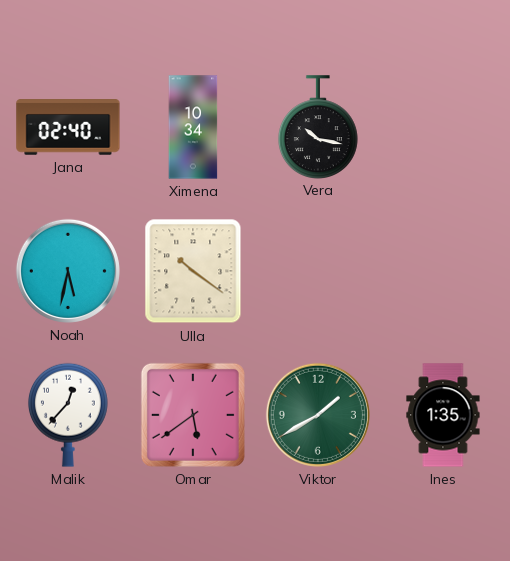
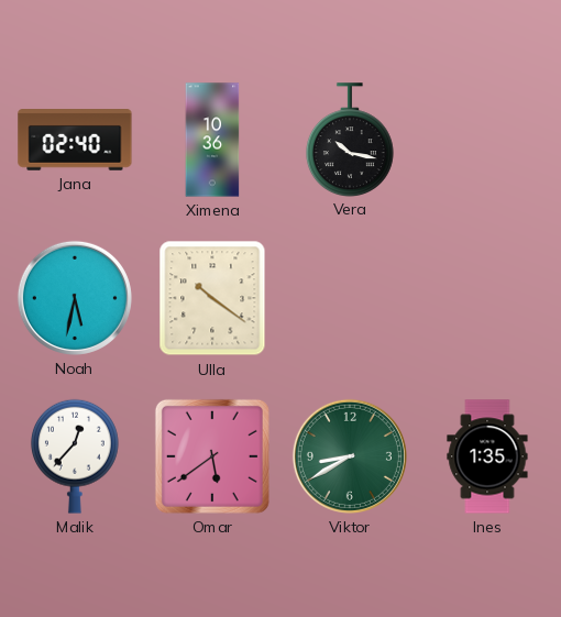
Ximena: 10:34 -> 10:36 (212, 140)
Viktor: 1:40 -> 8:40 (350, 456)
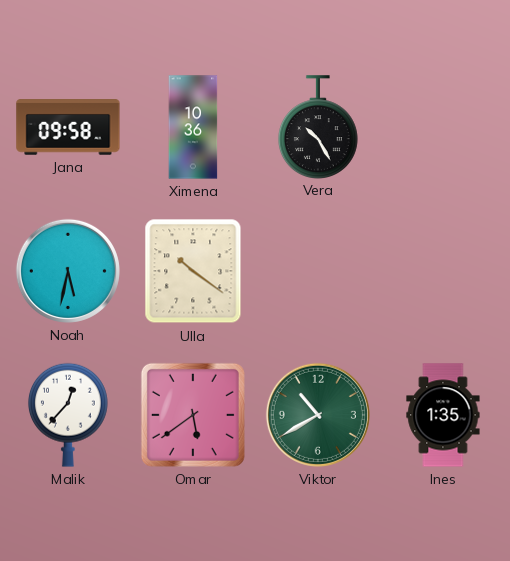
Jana: 02:40 -> 09:58 (68, 127)
Vera: 10:17 -> 10:25 (318, 127)
Viktor: 8:40 -> 10:40 (318, 415)
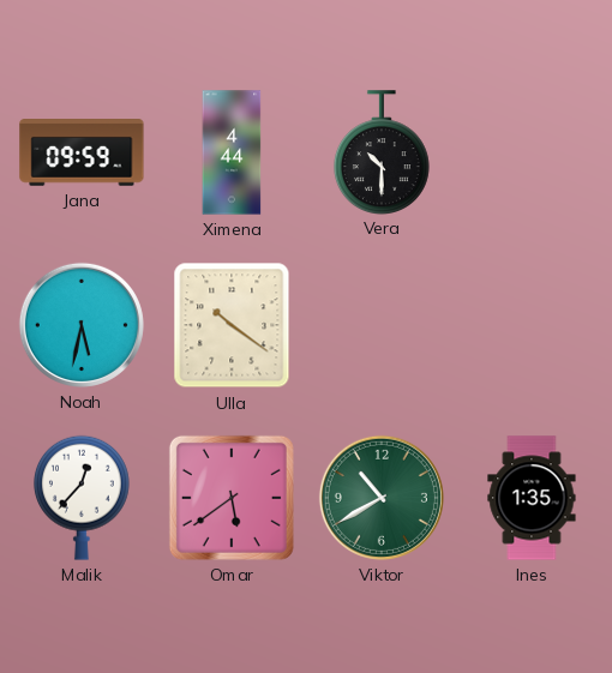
Jana: 09:58 -> 09:59 (82, 152)
Ximena: 10:36 -> 4:44 (232, 152)
Vera: 10:25 -> 10:30 (382, 152)
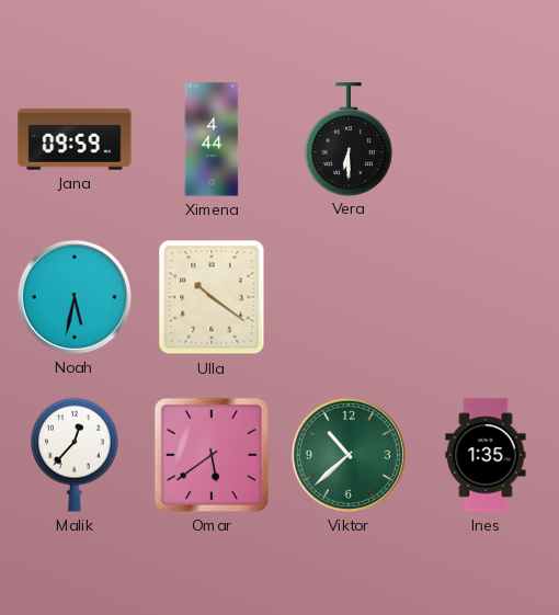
Vera: 10:30 -> 6:30 (349, 139)
Viktor: 10:40 -> 10:38 (349, 455)
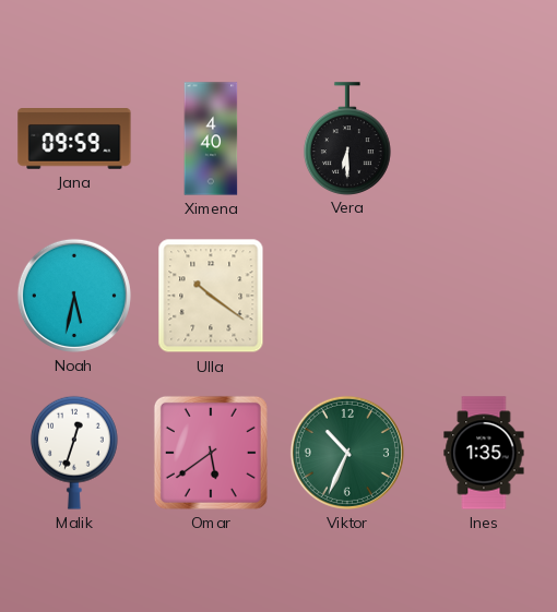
Ximena: 4:44 -> 4:40 (211, 139)
Malik: 12:37 -> 12:33 (74, 453)
Viktor: 10:38 -> 10:34 (347, 453)
